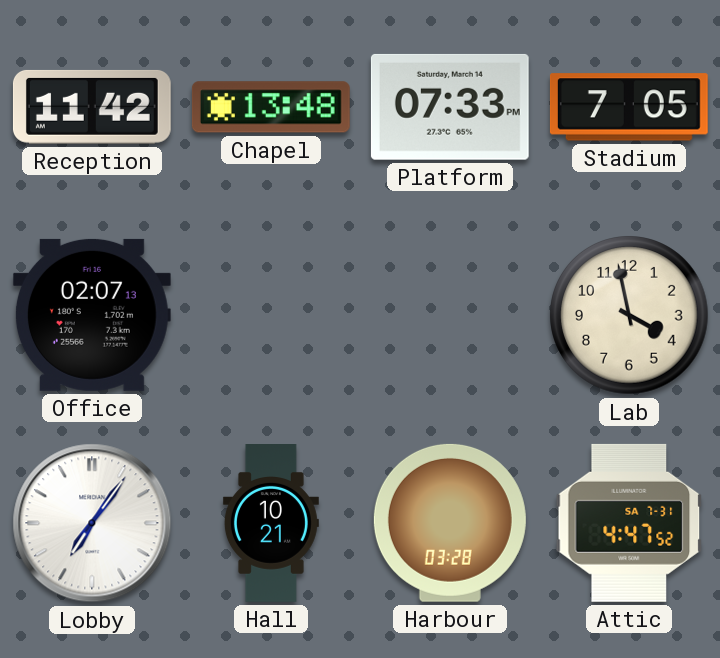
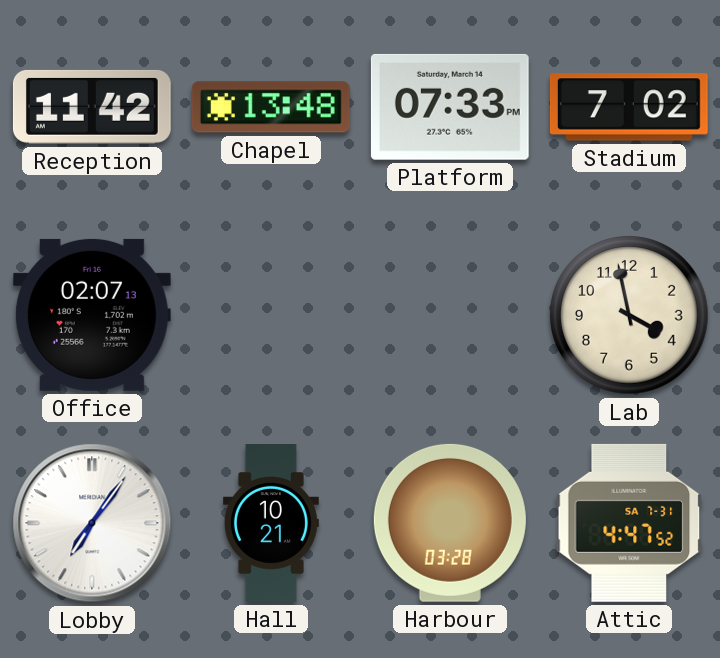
Stadium: 7:05 -> 7:02 (629, 107)
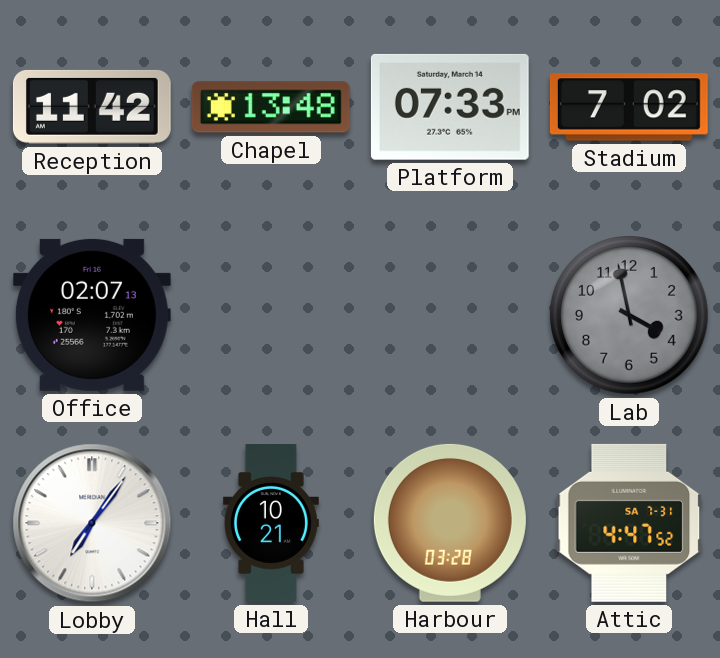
Lab dial: cream -> grey (629, 315)
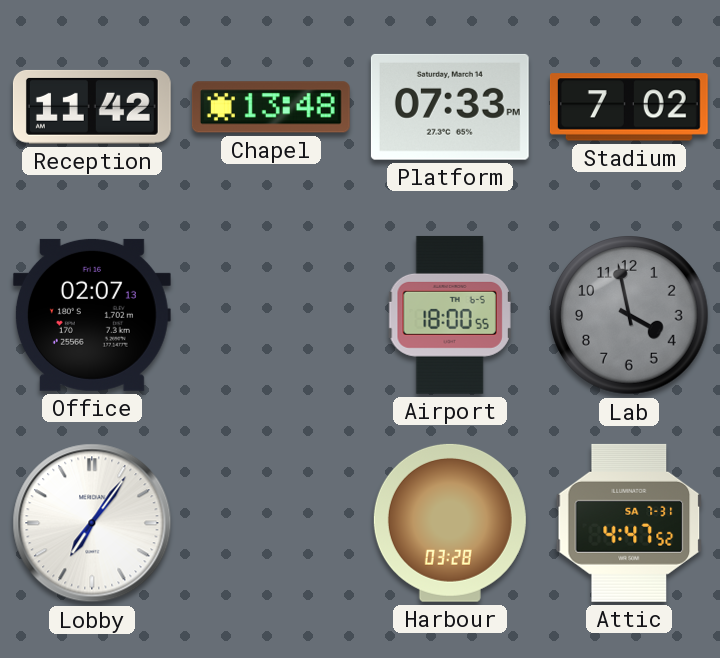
Airport: none -> 18:00 (450, 315)
Hall: 10:21 -> none (271, 524)
